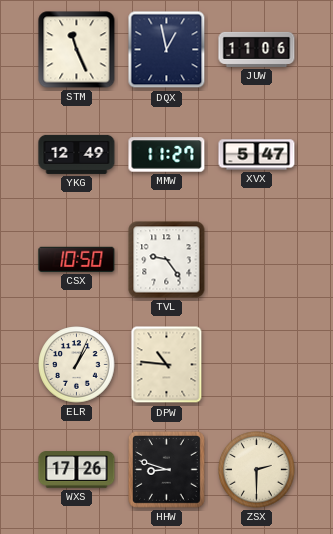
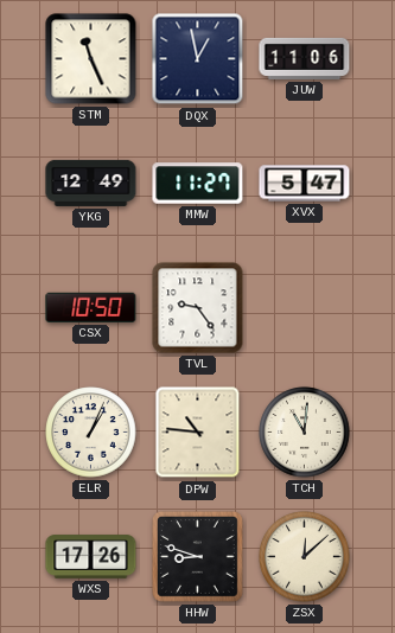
TCH: none -> 11:01 (305, 433)
ZSX: 2:30 -> 12:08 (305, 557)
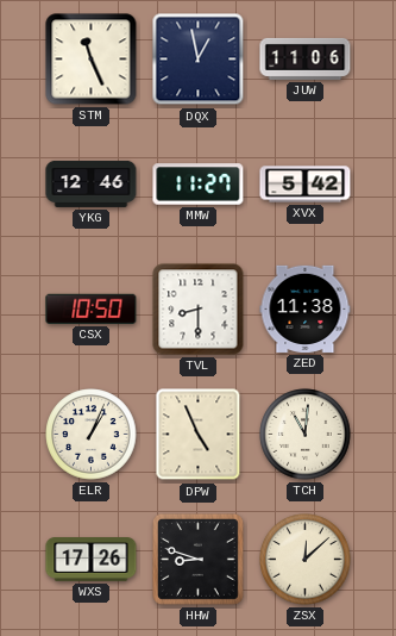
YKG: 12:49 -> 12:46 (92, 183)
XVX: 5:47 -> 5:42 (306, 185)
TVL: 9:24 -> 8:30 (199, 310)
ZED: none -> 11:38 (306, 308)
DPW: 10:46 -> 4:56 (199, 435)
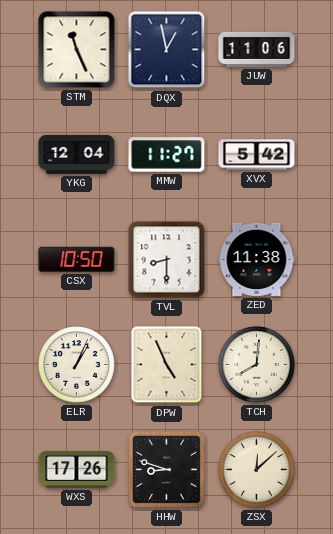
YKG: 12:46 -> 12:04 (77, 154)
TCH: 11:01 -> 8:01 (257, 365)
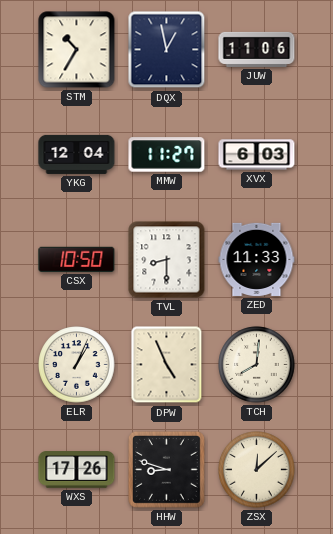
STM: 11:26 -> 10:35 (77, 50)
XVX: 5:42 -> 6:03 (257, 155)
ZED: 11:38 -> 11:33 (257, 259)
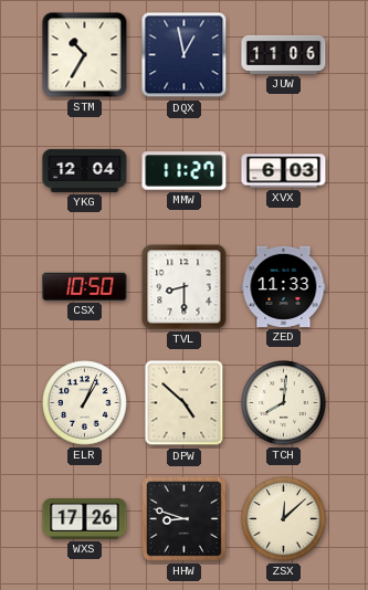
DPW: 4:56 -> 4:52 (185, 403)
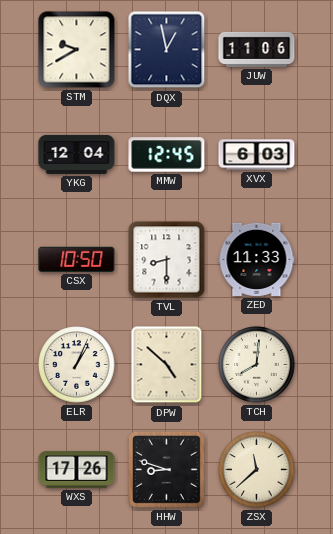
STM: 10:35 -> 9:40 (77, 50)
MMW: 11:27 -> 12:45 (167, 155)
ZSX: 12:08 -> 11:38 (257, 470)
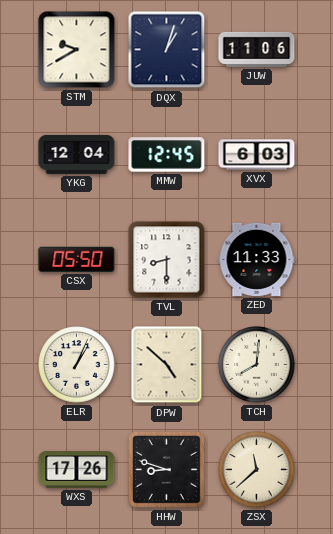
DQX: 12:58 -> 1:03 (167, 50)
CSX: 10:50 -> 05:50 (77, 259)
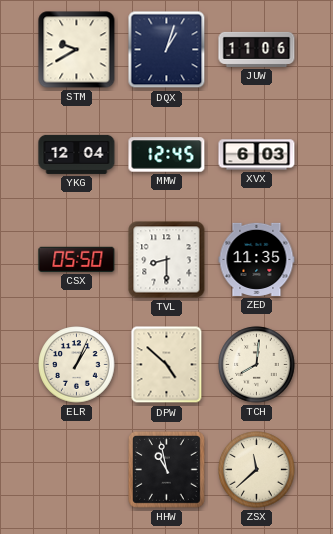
ZED: 11:33 -> 11:35 (257, 259)
WXS: 17:26 -> none (77, 470)
HHW: 8:48 -> 10:58 (166, 469)
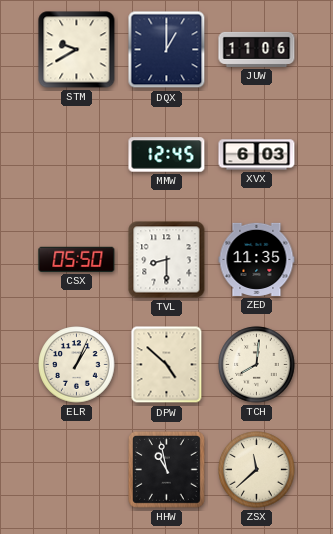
DQX: 1:03 -> 1:00 (167, 50)
YKG: 12:04 -> none (77, 154)
